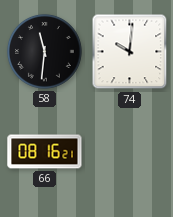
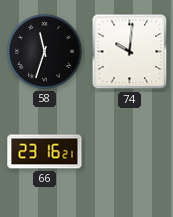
58: 11:31 -> 11:33 (44, 51)
66: 08:16 -> 23:16 (45, 152)
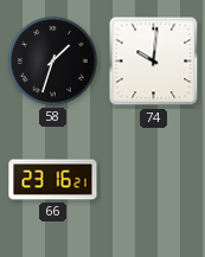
58: 11:33 -> 1:33 (52, 60)
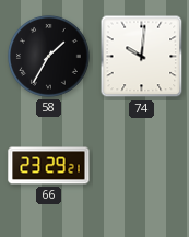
58: 1:33 -> 1:35 (48, 56)
66: 23:16 -> 23:29 (49, 166)
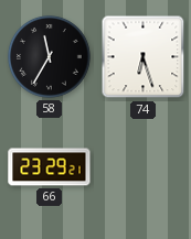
58: 1:35 -> 11:35 (49, 56)
74: 10:01 -> 6:27 (144, 57)
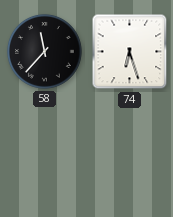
58: 11:35 -> 11:37 (44, 51)
66: 23:29 -> none (50, 167)
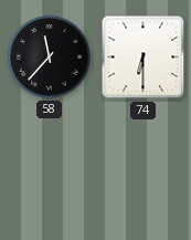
74: 6:27 -> 6:30 (144, 58)
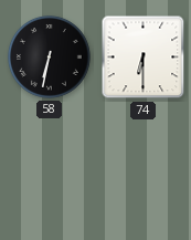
58: 11:37 -> 6:32 (49, 56)
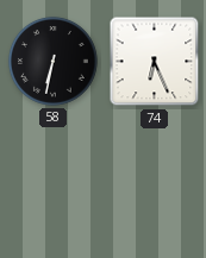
74: 6:30 -> 6:26 (155, 62)
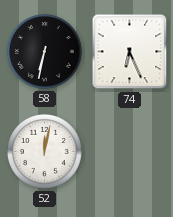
52: none -> 12:02 (44, 151)
